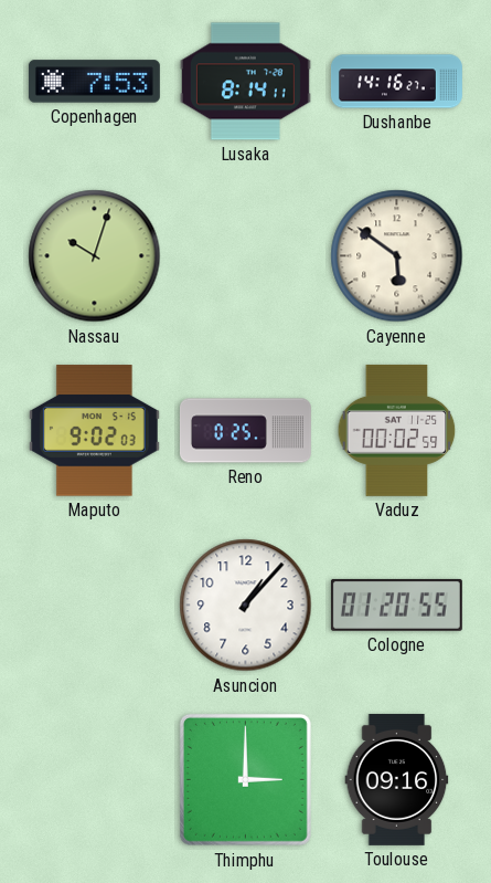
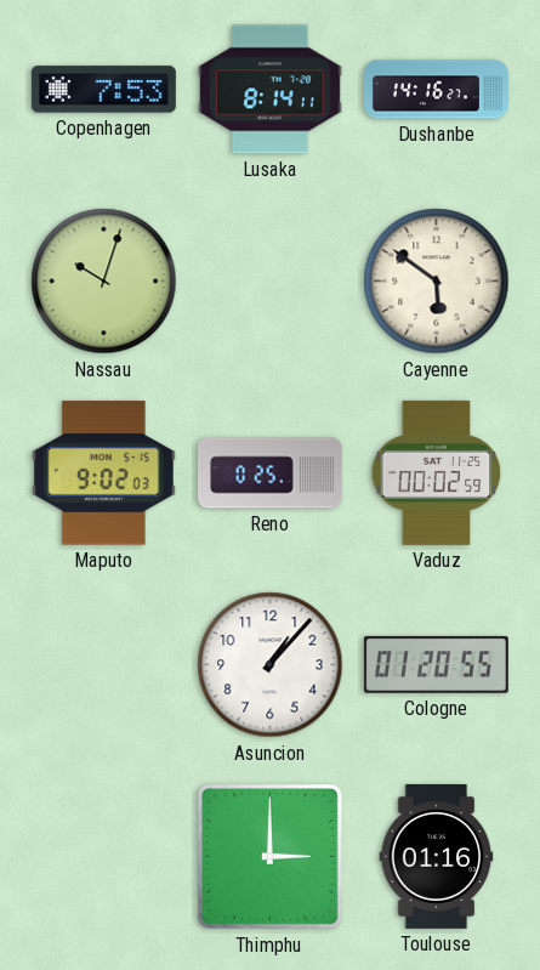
Toulouse: 09:16 -> 01:16 (437, 856)
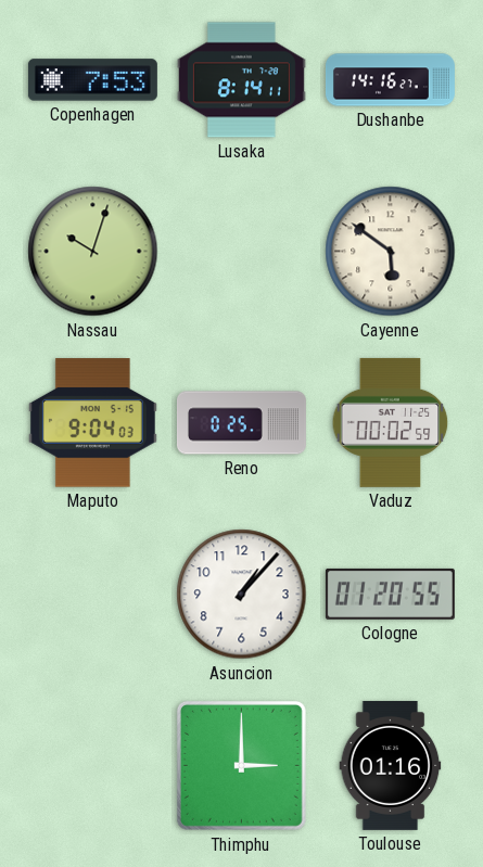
Maputo: 9:02 -> 9:04 (92, 423)
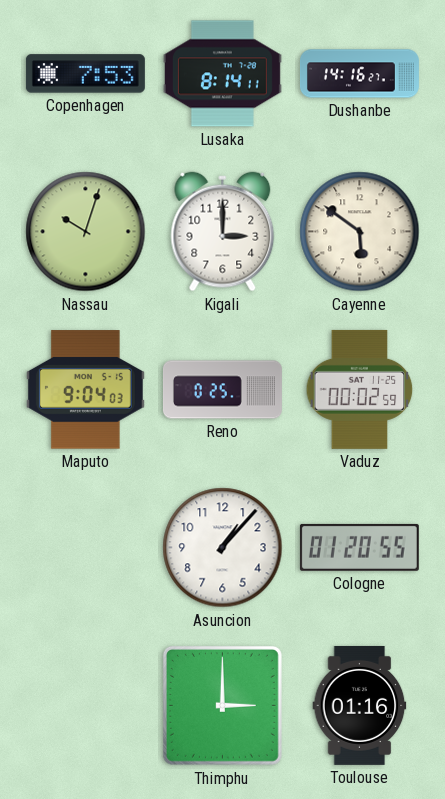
Kigali: none -> 3:00 (223, 232)
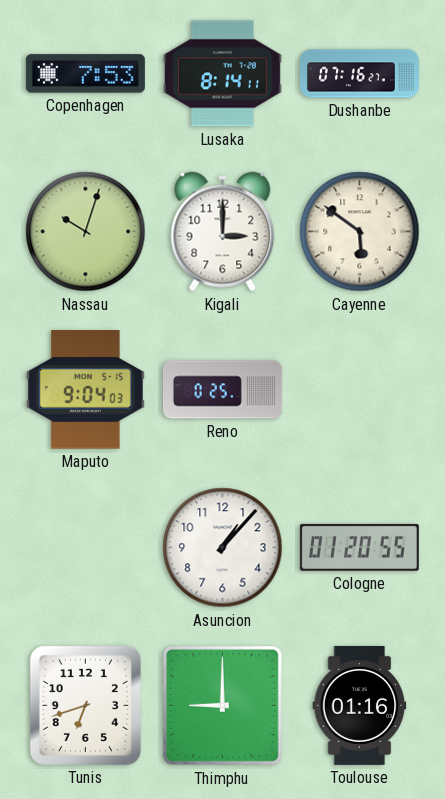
Dushanbe: 14:16 -> 07:16 (359, 74)
Vaduz: 00:02 -> none (360, 389)
Tunis: none -> 6:42 (85, 705)
Thimphu: 3:00 -> 9:00 (222, 705)
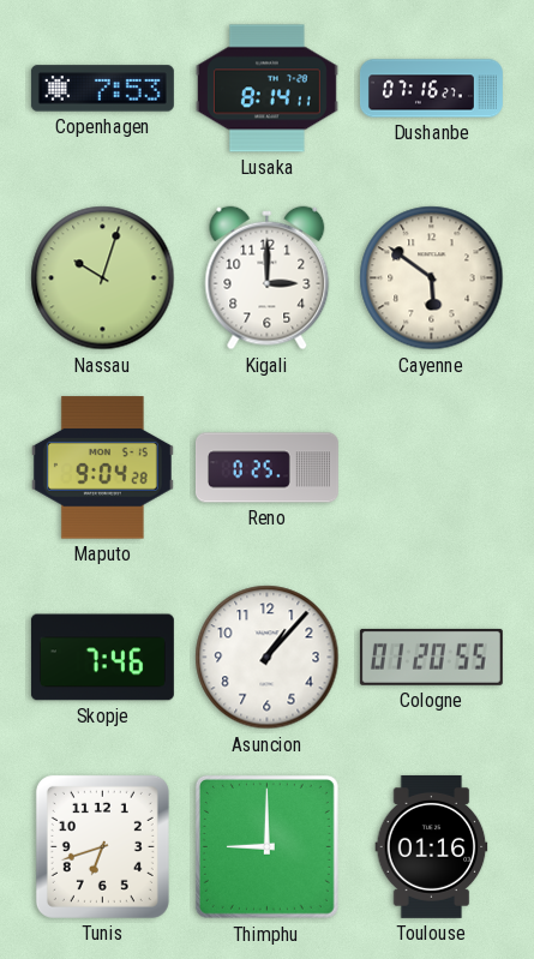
Maputo: 9:04:03 -> 9:04:28 (102, 468)
Skopje: none -> 7:46 (102, 658)
